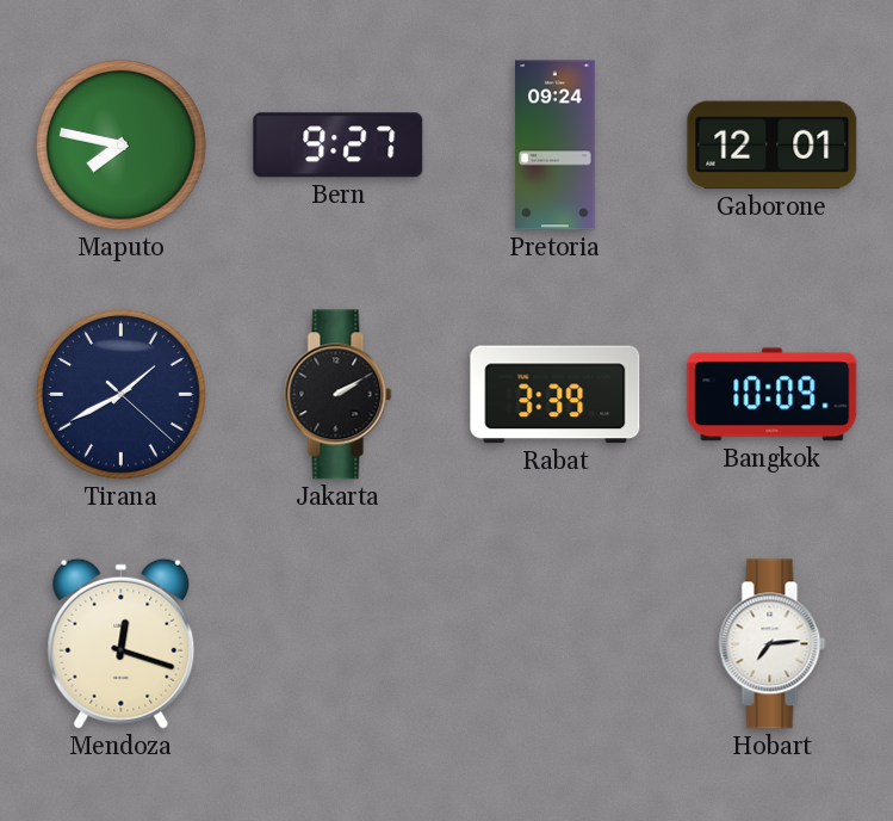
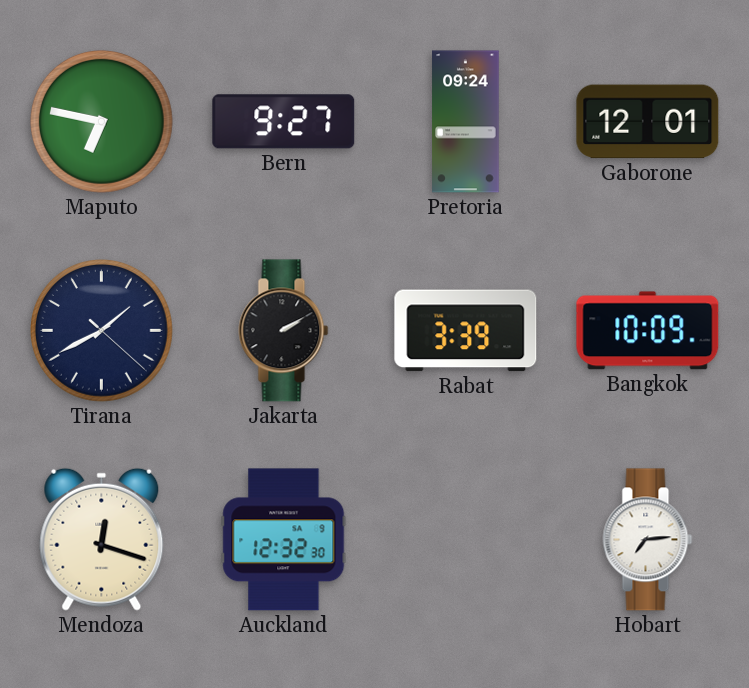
Maputo: 7:47 -> 6:47 (102, 122)
Auckland: none -> 12:32 (284, 540)
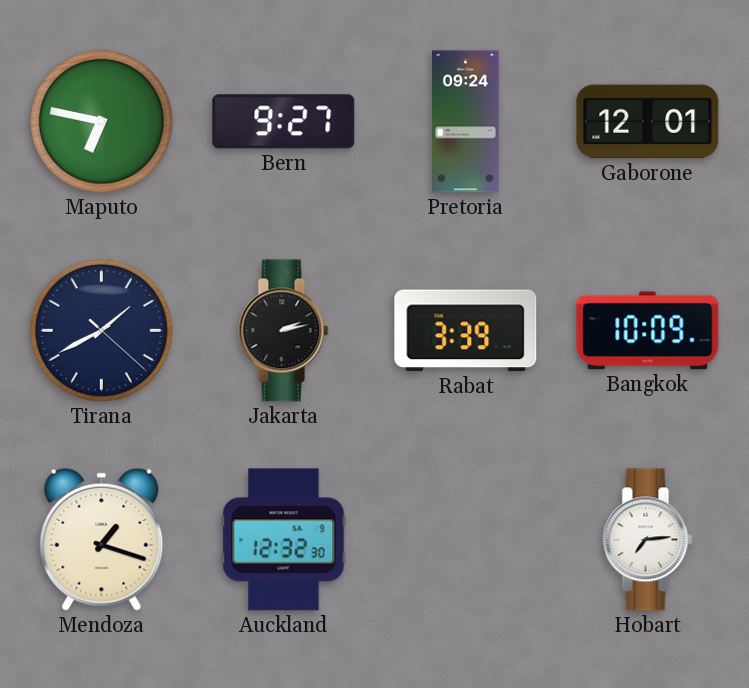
Jakarta: 2:10 -> 2:13 (284, 331)
Mendoza: 12:18 -> 1:18 (102, 539)
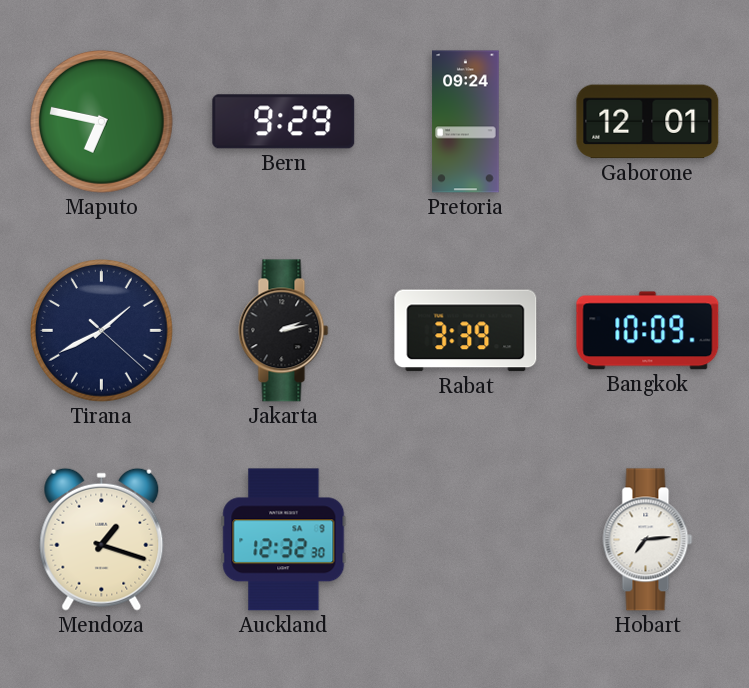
Bern: 9:27 -> 9:29 (284, 122)
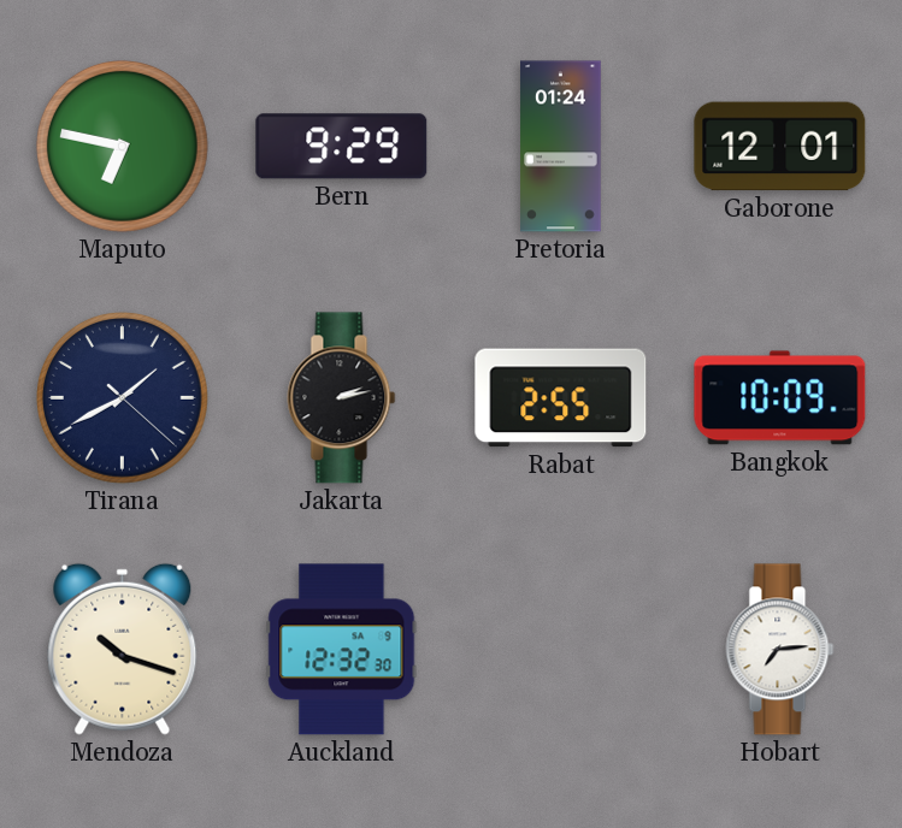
Pretoria: 09:24 -> 01:24 (561, 147)
Rabat: 3:39 -> 2:55 (561, 398)
Mendoza: 1:18 -> 10:18 (123, 649)
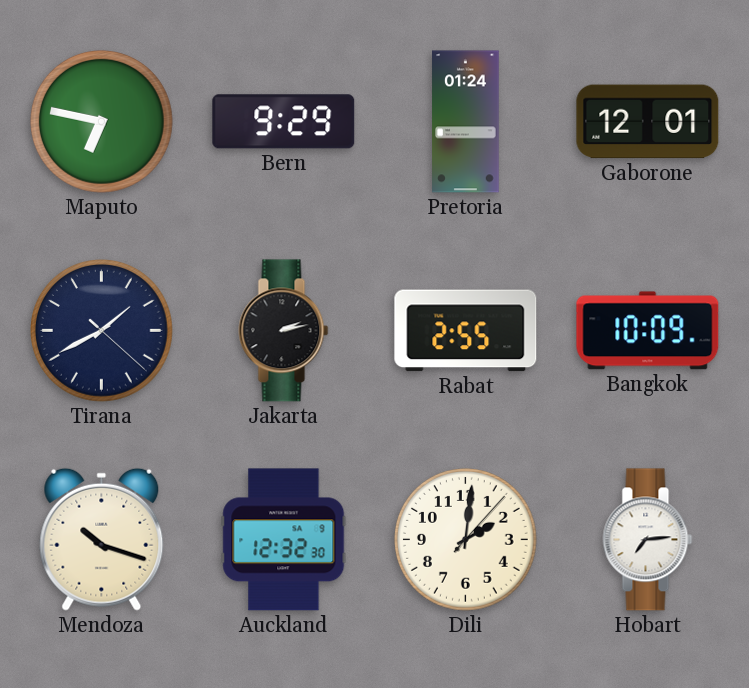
Dili: none -> 2:01 (466, 540)
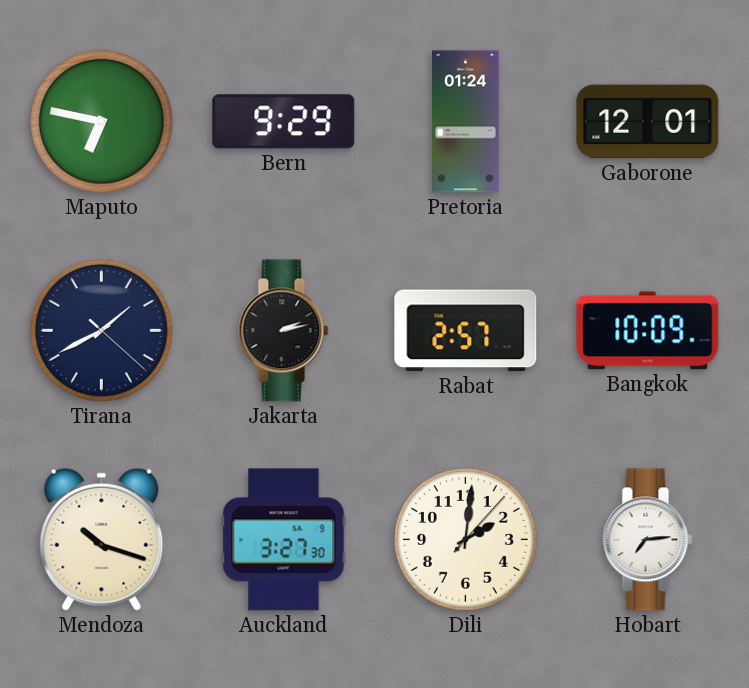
Rabat: 2:55 -> 2:57 (466, 331)
Auckland: 12:32 -> 3:27 (284, 540)
